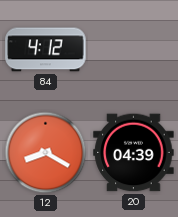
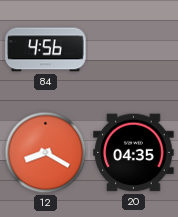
84: 4:12 -> 4:56 (46, 50)
20: 04:39 -> 04:35 (134, 153)
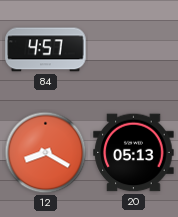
84: 4:56 -> 4:57 (46, 50)
20: 04:35 -> 05:13 (134, 153)
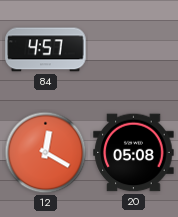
12: 8:20 -> 12:20 (46, 153)
20: 05:13 -> 05:08 (134, 153)
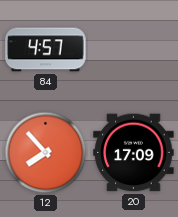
12: 12:20 -> 7:53 (46, 153)
20: 05:08 -> 17:09 (134, 153)
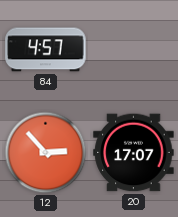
12: 7:53 -> 2:53 (46, 153)
20: 17:09 -> 17:07 (134, 153)
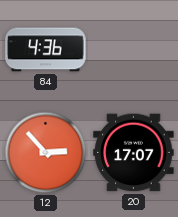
84: 4:57 -> 4:36 (46, 50)
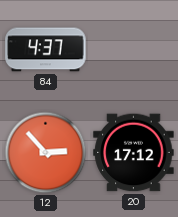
84: 4:36 -> 4:37 (46, 50)
20: 17:07 -> 17:12 (134, 153)
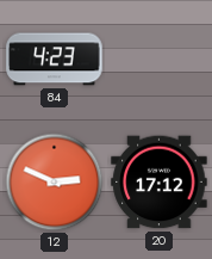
84: 4:37 -> 4:23 (55, 60)
12: 2:53 -> 2:49 (55, 183)
